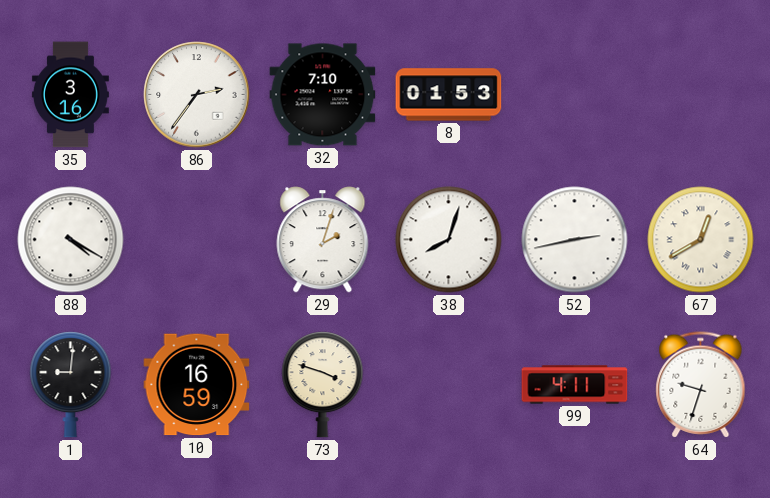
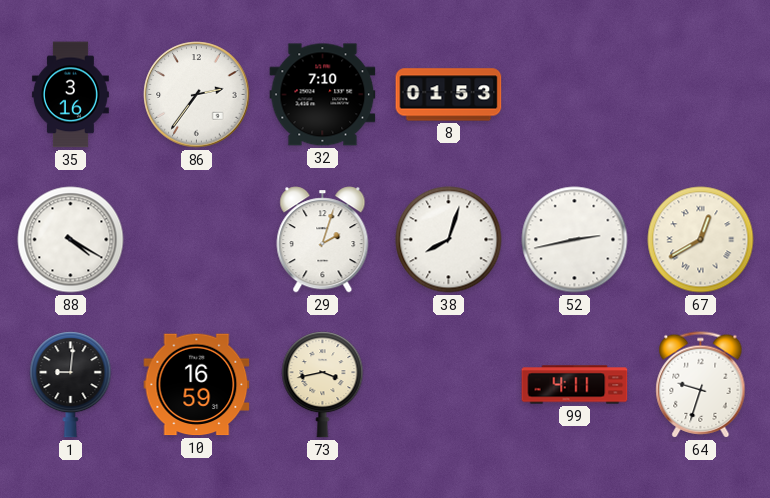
73: 3:48 -> 3:43 (323, 385)
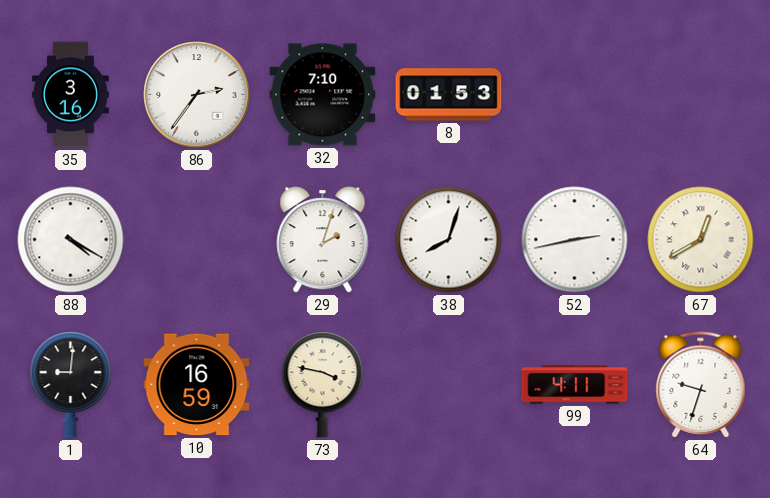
73: 3:43 -> 3:47 (323, 385)
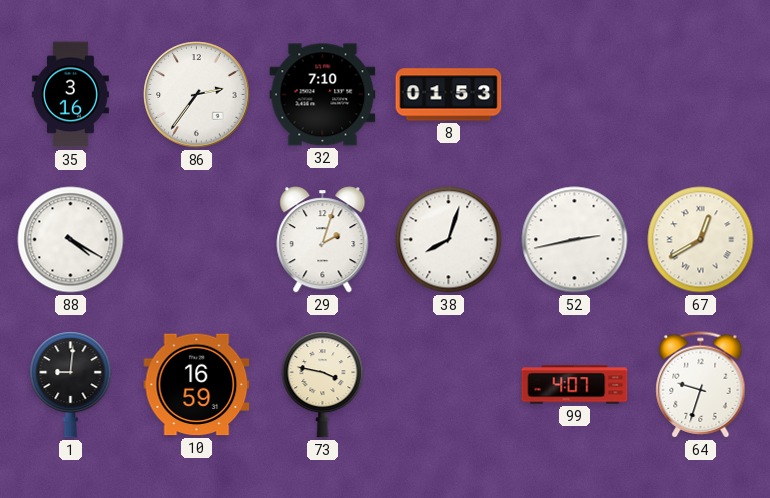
99: 4:11 -> 4:07 (575, 385)
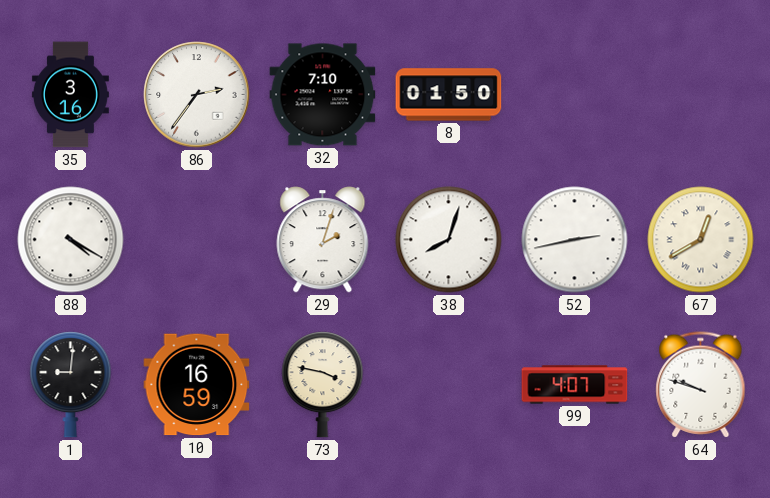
8: 01:53 -> 01:50 (449, 95)
64: 9:33 -> 9:48 (701, 385)
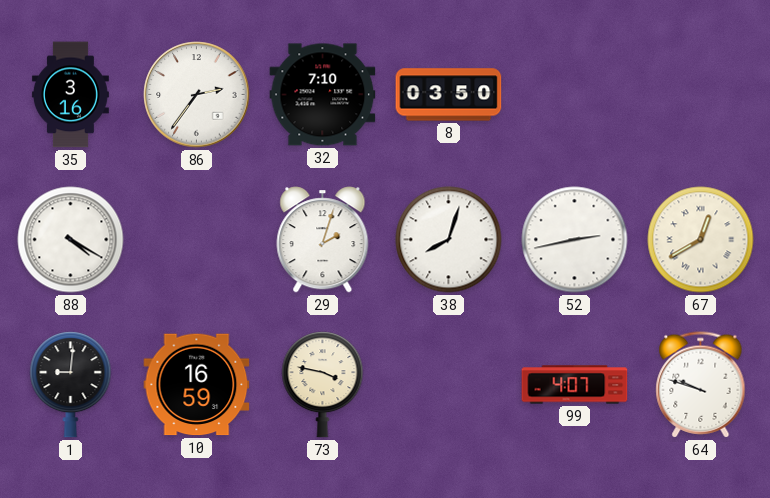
8: 01:50 -> 03:50 (449, 95)
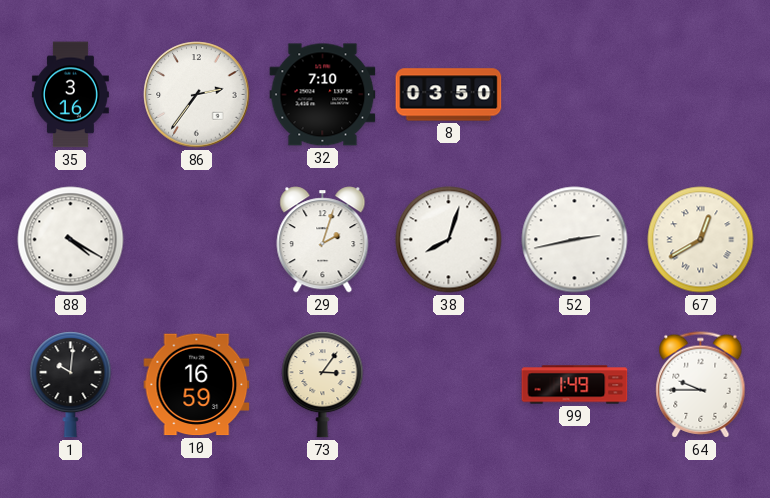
1: 9:01 -> 10:01 (71, 385)
73: 3:47 -> 3:06 (323, 385)
99: 4:07 -> 1:49 (575, 385)
64: 9:48 -> 9:45 (701, 385)
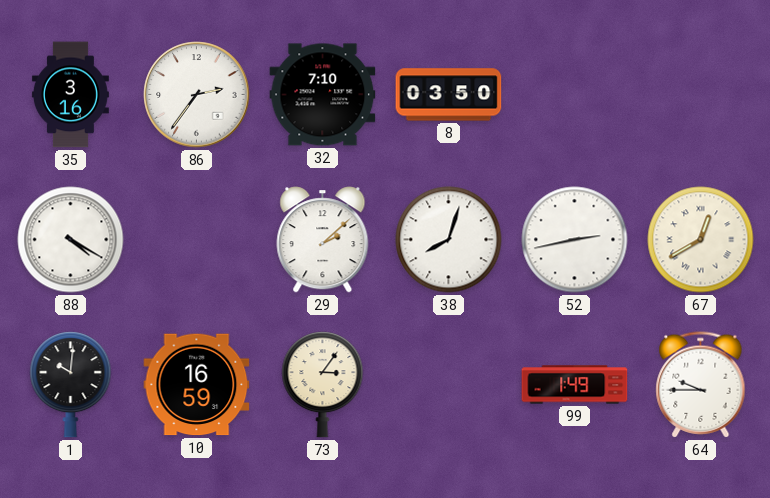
29: 2:03 -> 2:08 (323, 240)
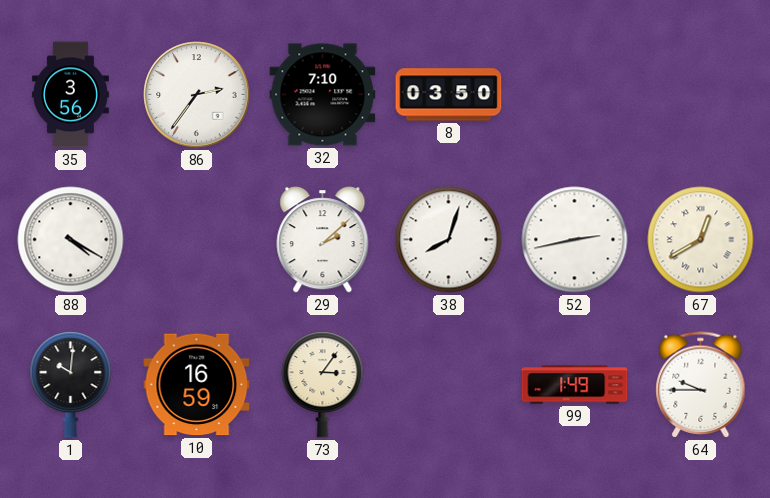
35: 3:16 -> 3:56 (70, 95)
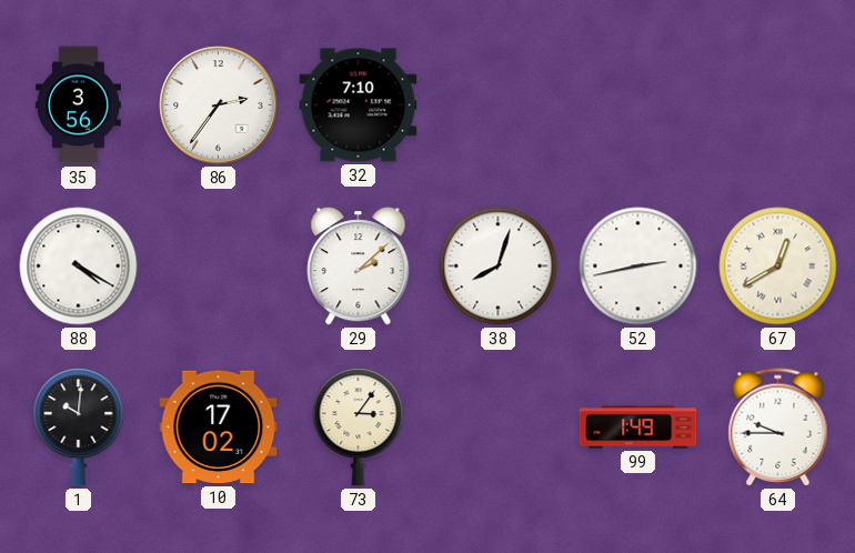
8: 03:50 -> none (449, 95)
10: 16:59 -> 17:02 (219, 428)
